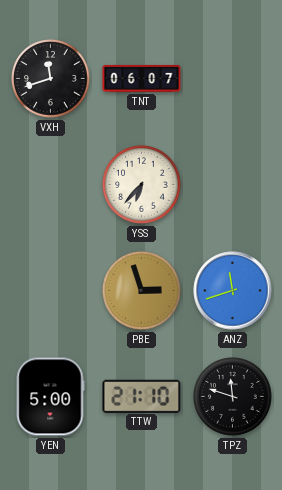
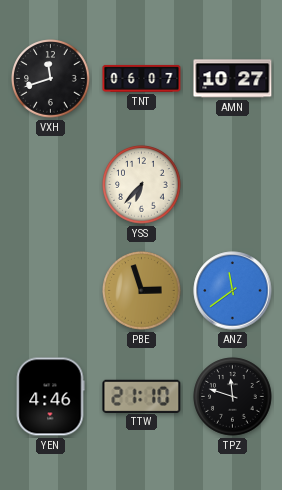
AMN: none -> 10:27 (233, 79)
ANZ: 11:42 -> 11:39 (233, 291)
YEN: 5:00 -> 4:46 (50, 397)
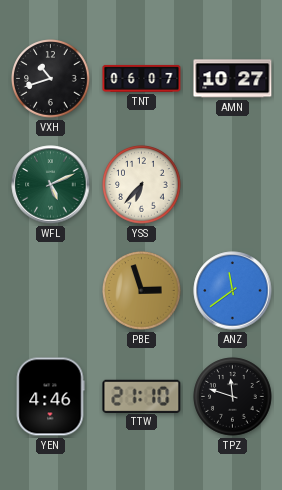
VXH: 11:42 -> 10:42 (51, 79)
WFL: none -> 5:11 (51, 185)
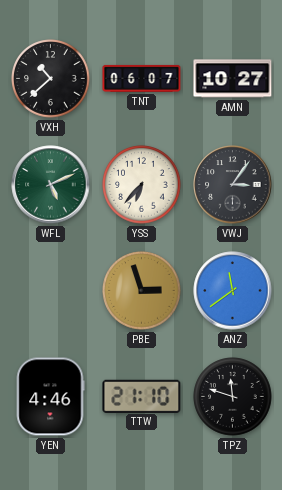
VXH: 10:42 -> 10:38 (51, 79)
VWJ: none -> 3:06 (233, 185)
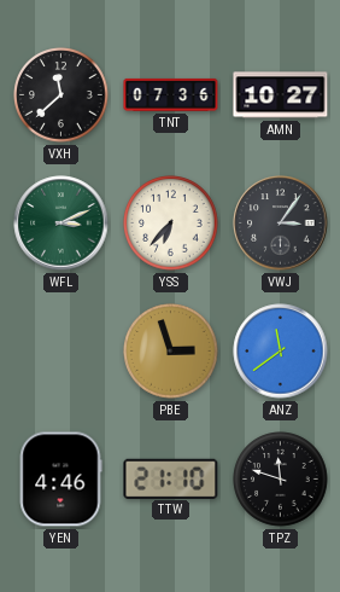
VXH: 10:38 -> 11:38 (61, 95)
TNT: 06:07 -> 07:36 (171, 94)
WFL: 5:11 -> 3:11 (61, 224)
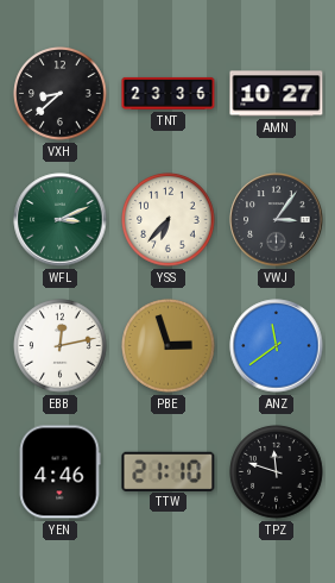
VXH: 11:38 -> 8:38 (61, 94)
TNT: 07:36 -> 23:36 (169, 93)
EBB: none -> 12:13 (61, 346)
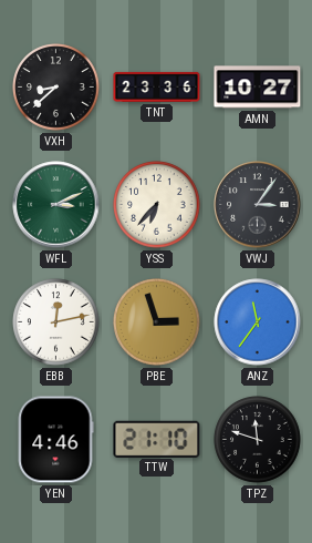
ANZ: 11:39 -> 11:36 (258, 322)
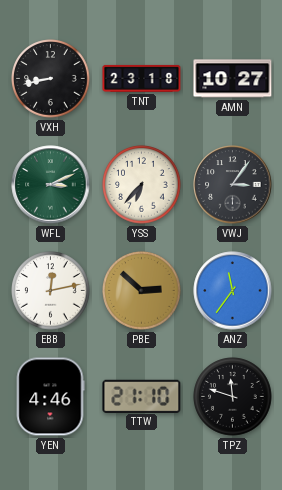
VXH: 8:38 -> 8:43 (51, 79)
TNT: 23:36 -> 23:18 (142, 78)
PBE: 2:57 -> 2:52 (142, 291)
